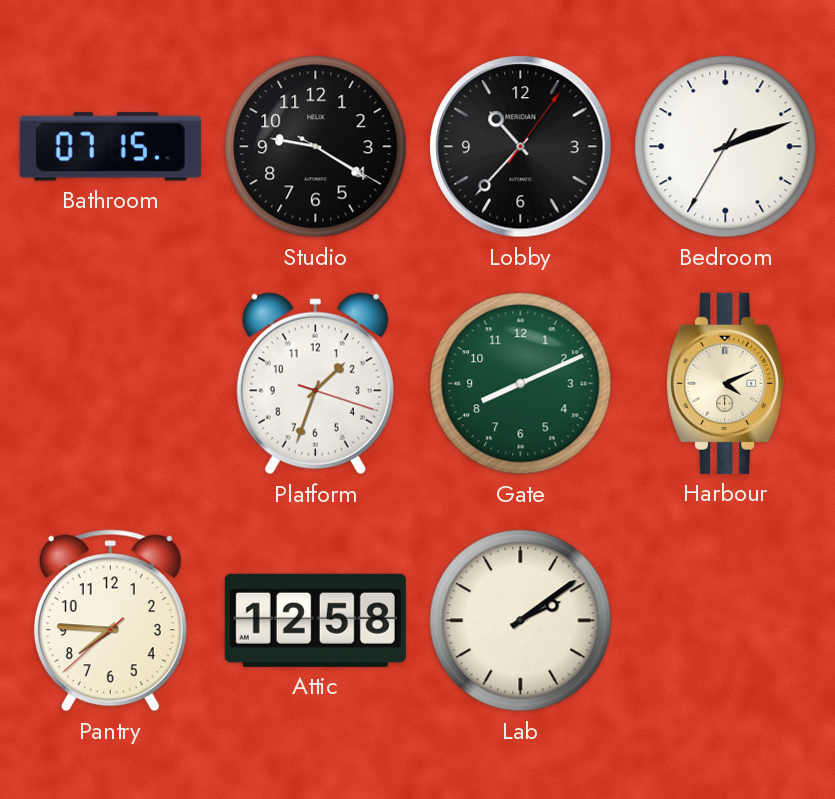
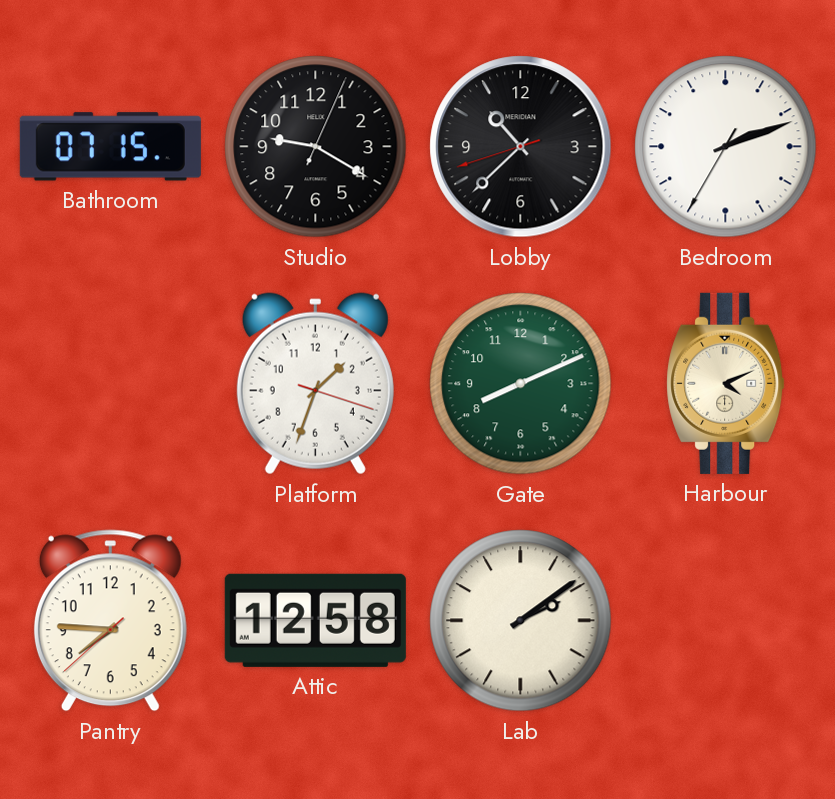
Studio: 9:20:20 -> 9:20:04 (316, 147)
Lobby: 10:37:06 -> 10:37:42 (521, 147)
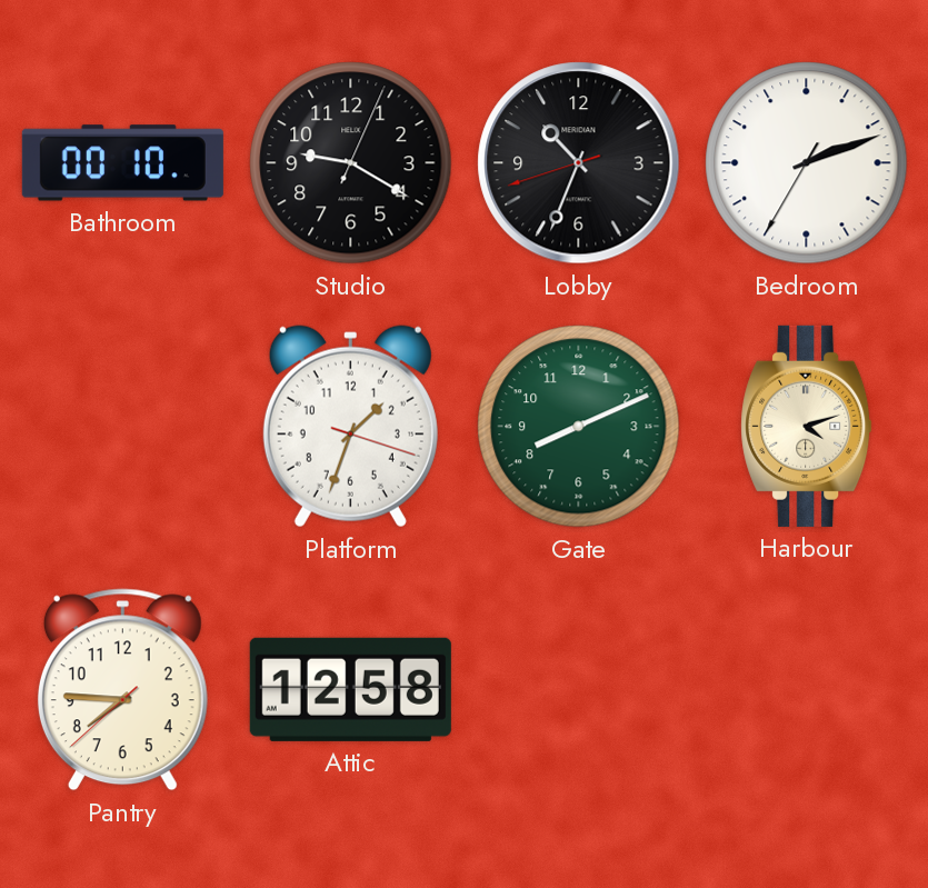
Bathroom: 07:15 -> 00:10 (122, 163)
Lobby: 10:37 -> 10:33 (579, 163)
Harbour: 4:11 -> 4:12 (807, 426)
Lab: 2:09 -> none (521, 621)
